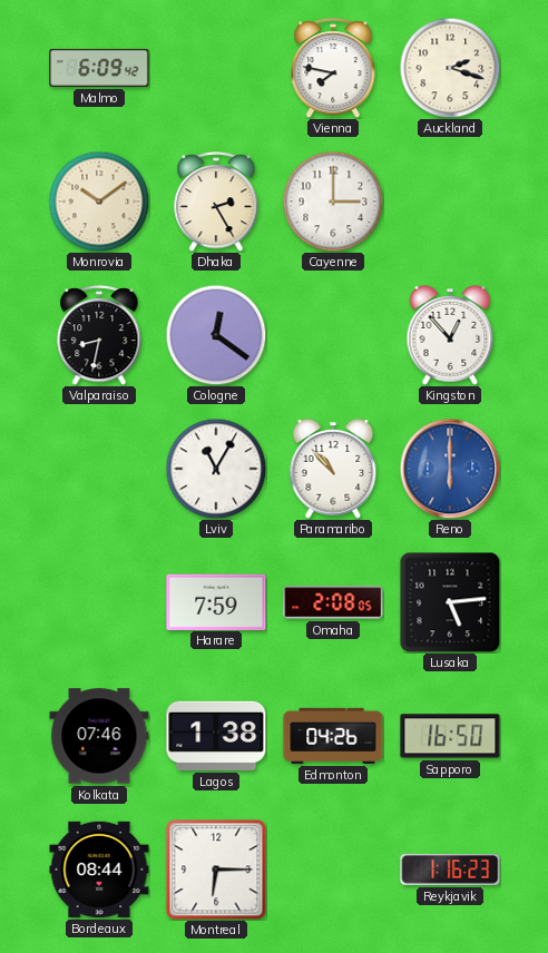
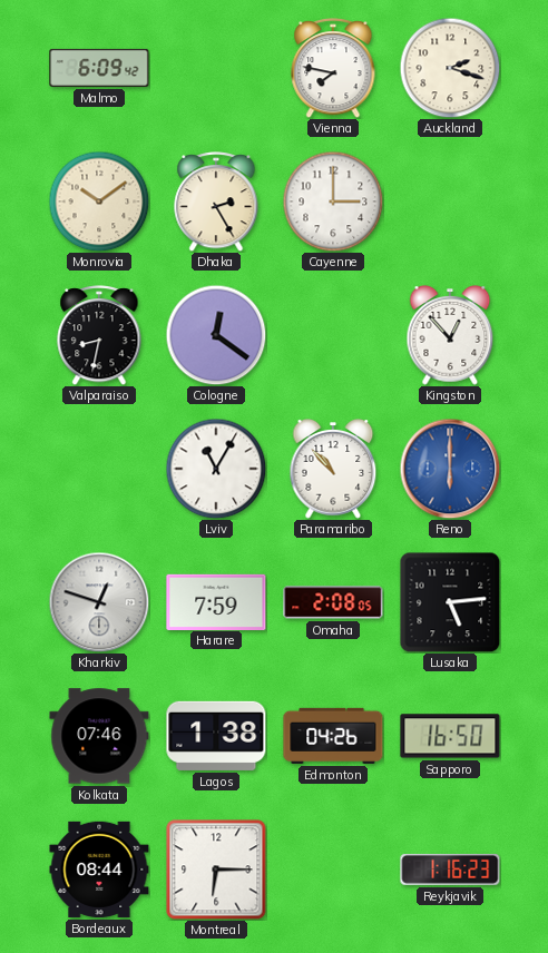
Kharkiv: none -> 12:48 (99, 602)
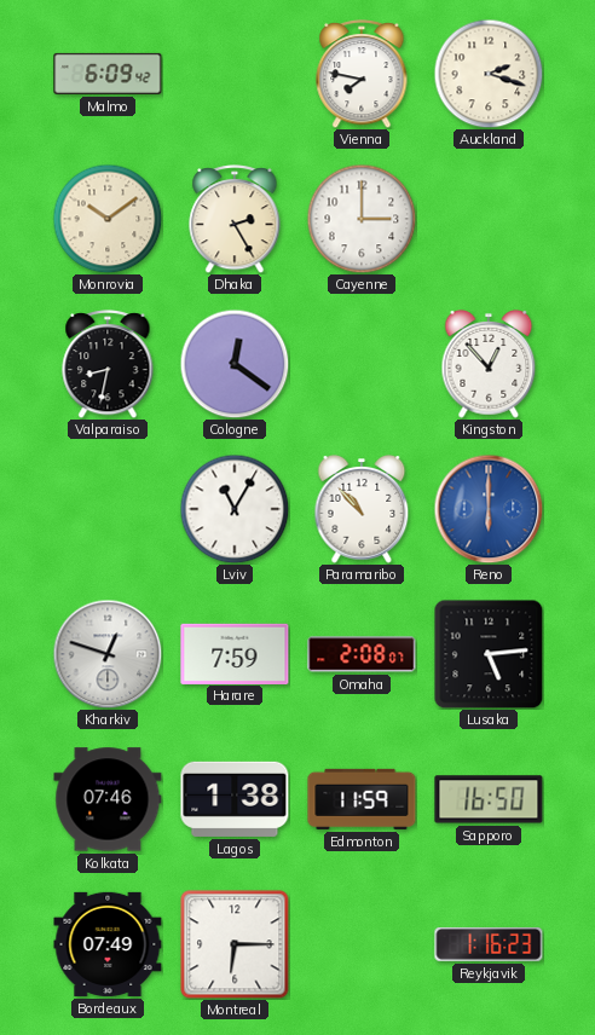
Omaha: 2:08:05 -> 2:08:07 (362, 654)
Edmonton: 04:26 -> 11:59 (362, 799)
Bordeaux: 08:44 -> 07:49 (108, 944)
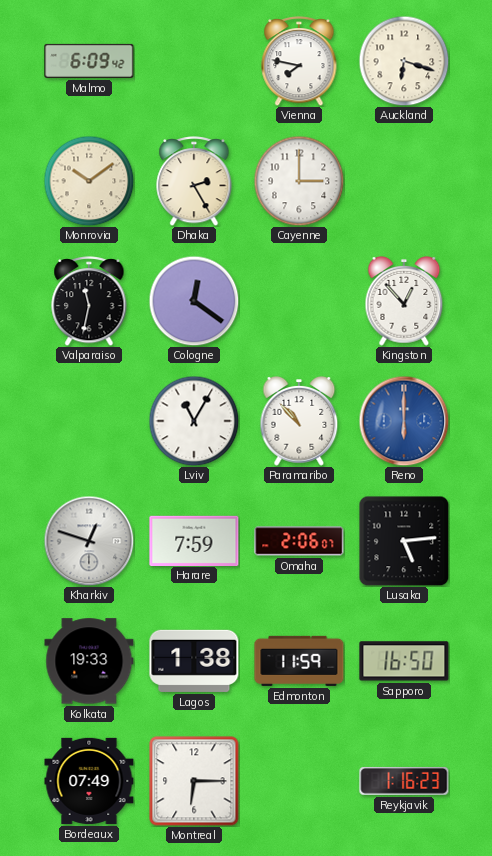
Auckland: 2:18 -> 6:18 (404, 61)
Valparaiso: 8:32 -> 11:32 (89, 301)
Omaha: 2:08 -> 2:06 (299, 541)
Kolkata: 07:46 -> 19:33 (89, 661)
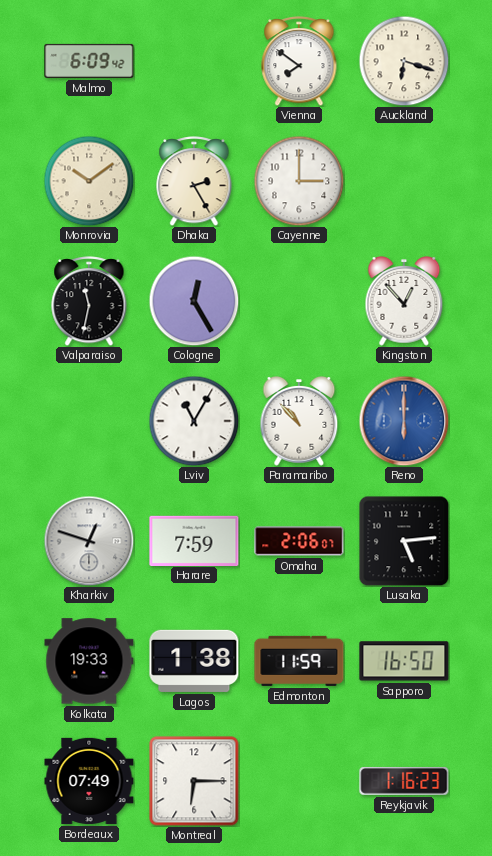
Vienna: 7:47 -> 7:51 (299, 61)
Cologne: 12:21 -> 12:25 (194, 301)
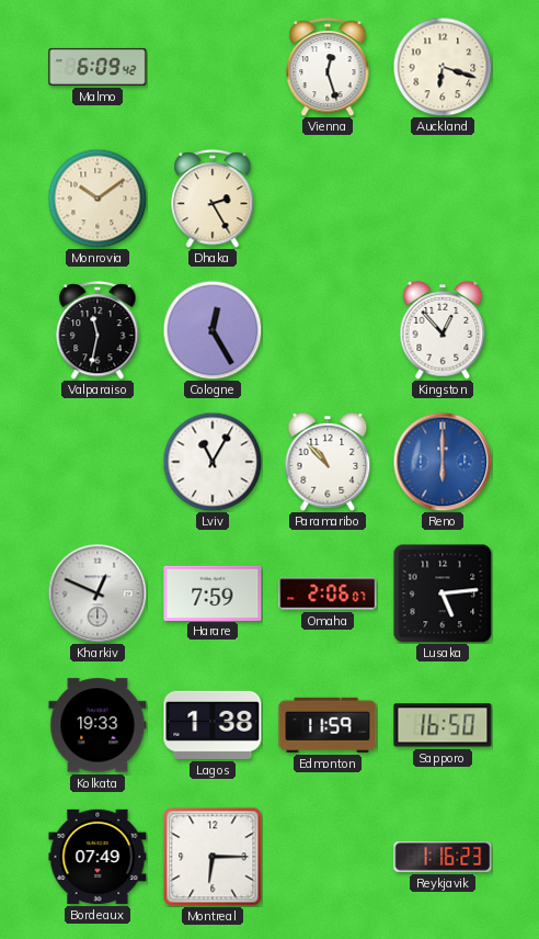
Vienna: 7:51 -> 12:27 (328, 67)
Cayenne: 3:00 -> none (299, 181)
Kharkiv: 12:48 -> 12:49 (98, 593)
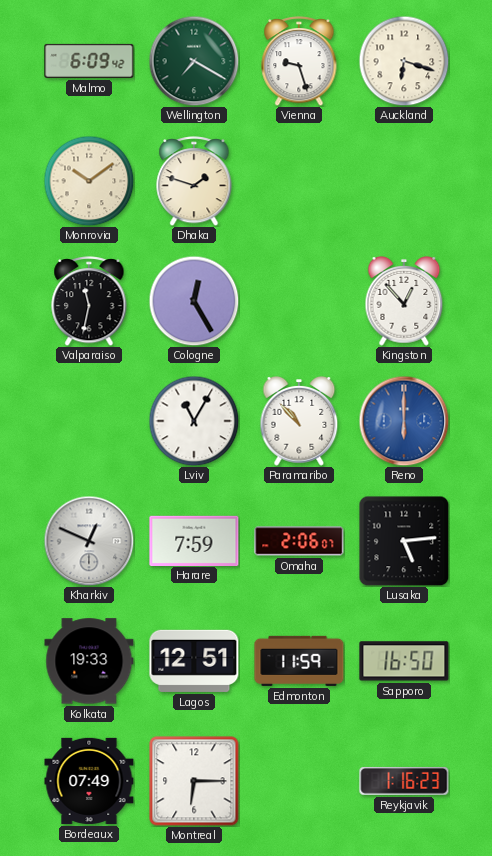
Wellington: none -> 7:20 (194, 61)
Vienna: 12:27 -> 9:27 (299, 61)
Dhaka: 2:25 -> 1:48 (194, 181)
Lagos: 1:38 -> 12:51 (194, 661)
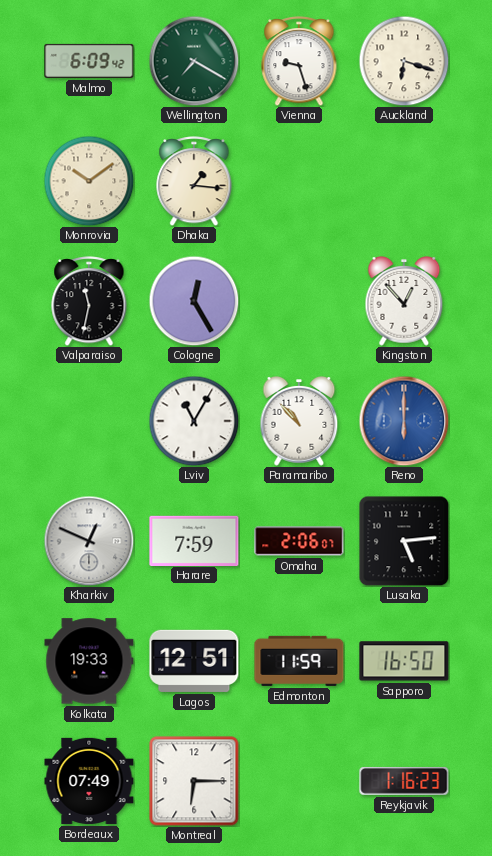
Dhaka: 1:48 -> 1:16 (194, 181)
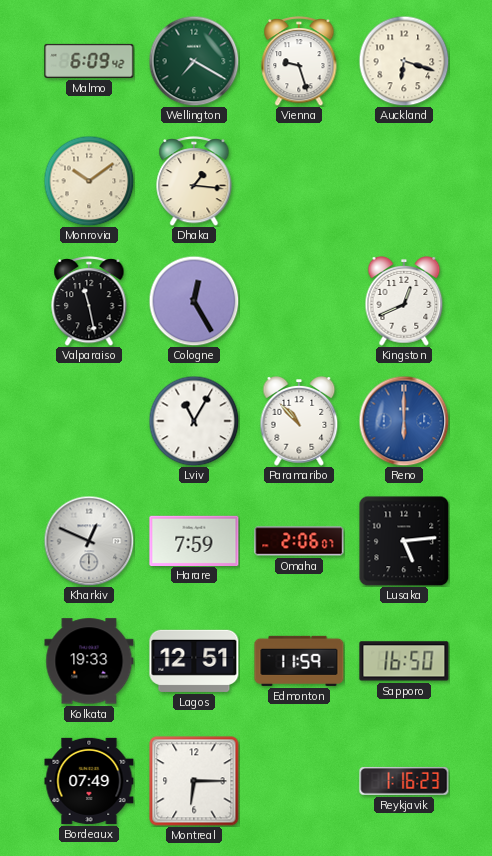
Valparaiso: 11:32 -> 11:28 (89, 301)
Kingston: 12:53 -> 12:41 (404, 302)
